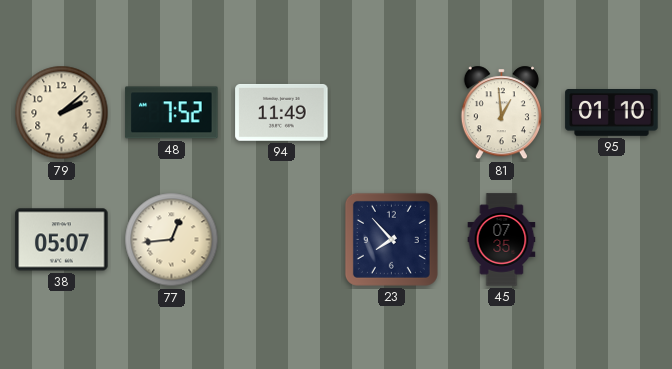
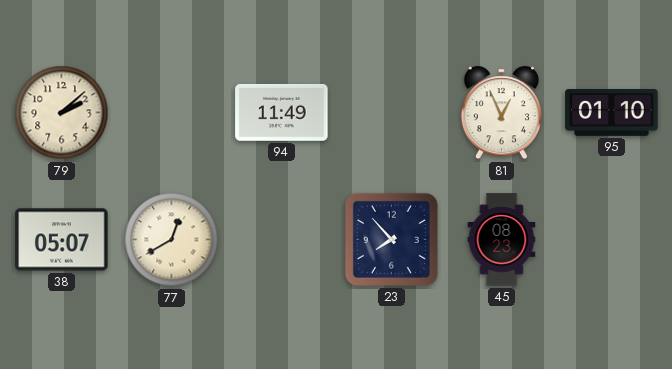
48: 7:52 -> none (172, 113)
81: 12:59 -> 12:56 (501, 113)
77: 12:44 -> 12:40 (172, 240)
45: 07:35 -> 08:23 (502, 240)
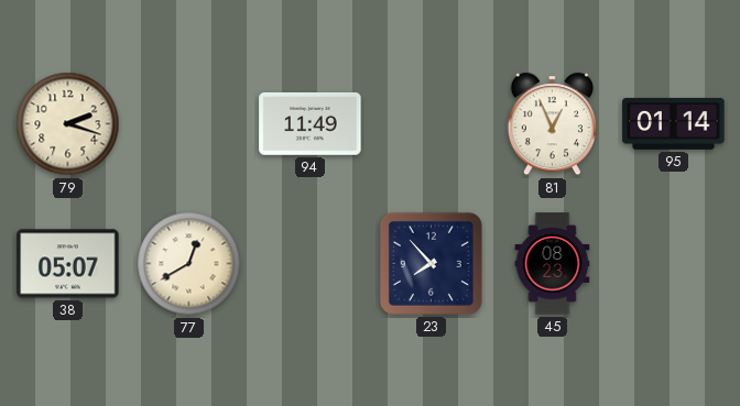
79: 2:08 -> 2:18 (68, 124)
95: 01:10 -> 01:14 (674, 124)
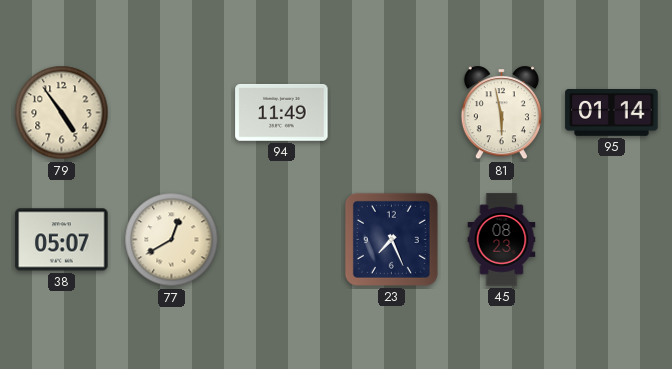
79: 2:18 -> 4:54 (62, 113)
81: 12:56 -> 5:58 (501, 113)
23: 7:53 -> 7:26 (391, 239)
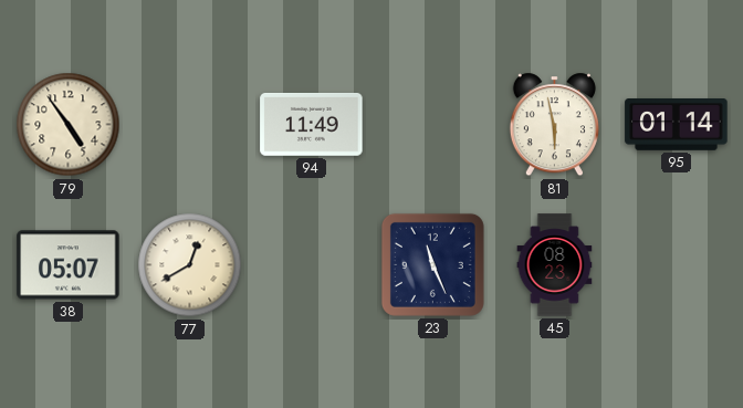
23: 7:26 -> 11:26 (432, 264)
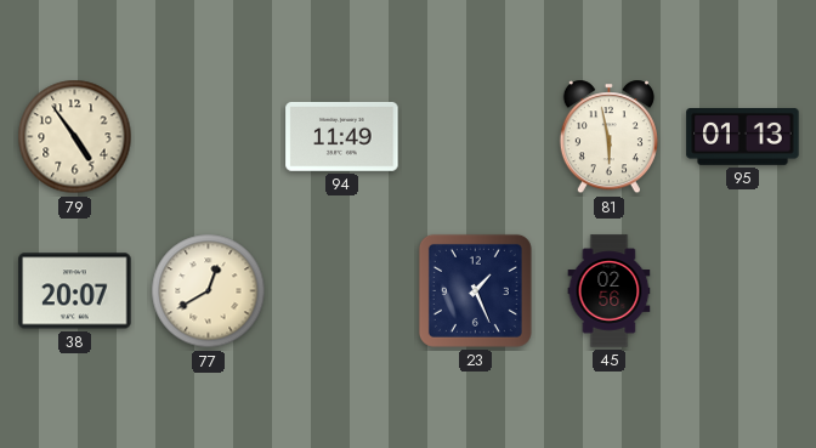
95: 01:14 -> 01:13 (743, 137)
38: 05:07 -> 20:07 (75, 291)
23: 11:26 -> 1:26 (475, 290)
45: 08:23 -> 02:56 (610, 291)
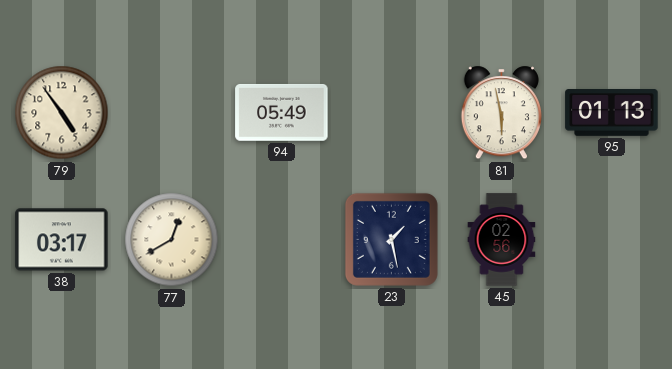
94: 11:49 -> 05:49 (282, 112)
38: 20:07 -> 03:17 (62, 240)
23: 1:26 -> 1:28 (391, 239)
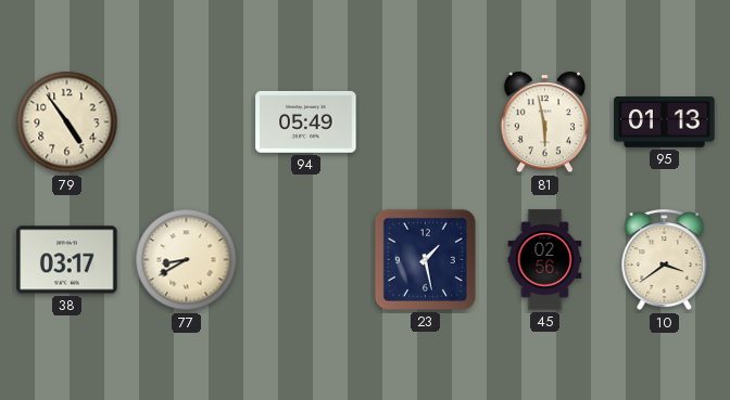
77: 12:40 -> 8:40 (187, 260)
10: none -> 3:39 (665, 260)
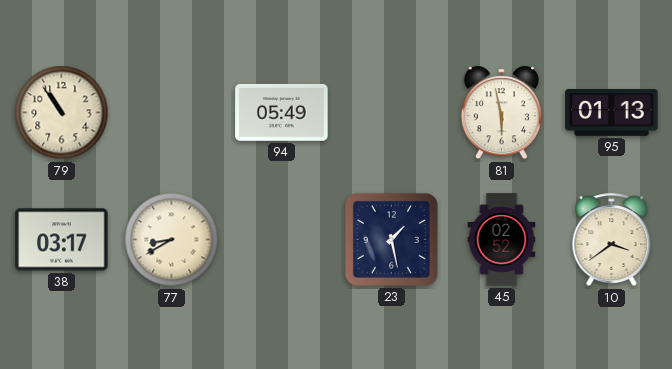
79: 4:54 -> 10:54 (62, 113)
45: 02:56 -> 02:52 (502, 240)
